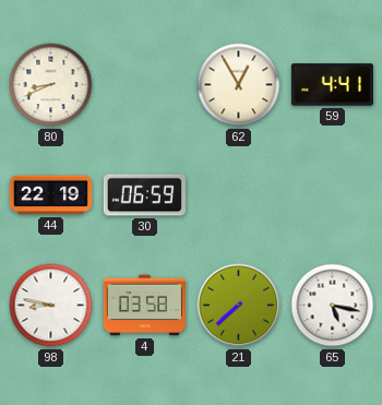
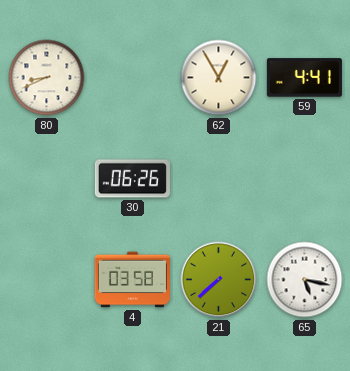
44: 22:19 -> none (50, 195)
30: 06:59 -> 06:26 (132, 179)
98: 8:47 -> none (51, 306)
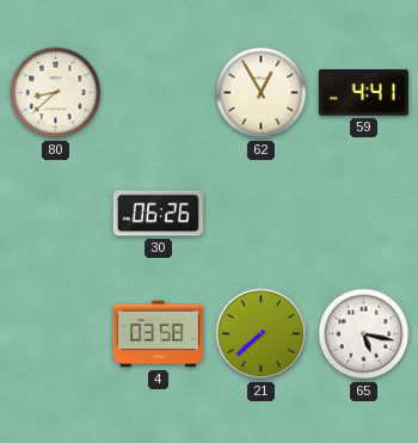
80: 8:41 -> 8:38 (56, 93)
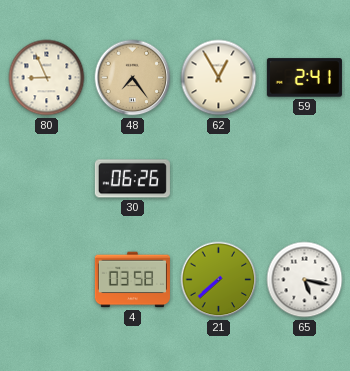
80: 8:38 -> 8:56 (47, 78)
48: none -> 7:24 (133, 78)
59: 4:41 -> 2:41 (304, 78)
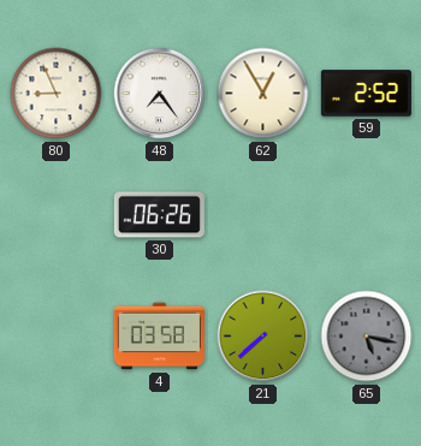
48 dial: champagne -> white (160, 94)
59: 2:41 -> 2:52 (366, 94)
65 dial: white -> grey (367, 337)
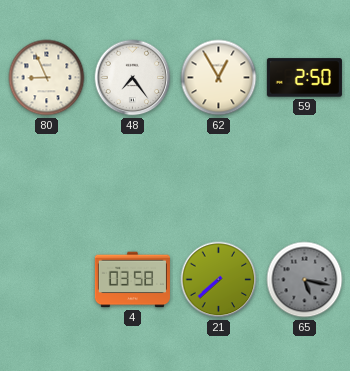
59: 2:52 -> 2:50 (304, 78)
30: 06:26 -> none (159, 215)
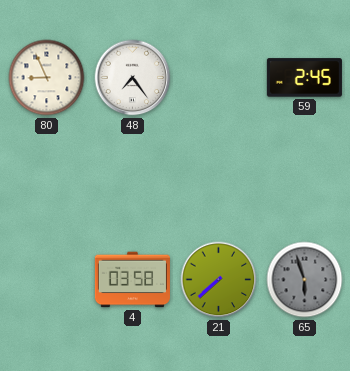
62: 12:55 -> none (219, 78)
59: 2:50 -> 2:45 (304, 78)
65: 5:17 -> 5:57 (305, 280)
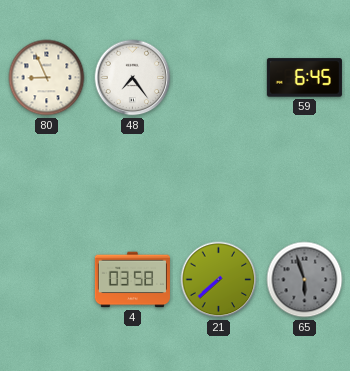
59: 2:45 -> 6:45 (304, 78)
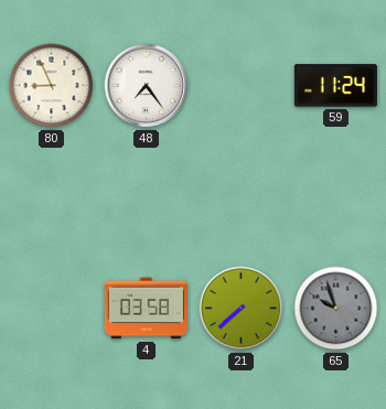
59: 6:45 -> 11:24 (335, 86)
65: 5:57 -> 9:57 (336, 309)
